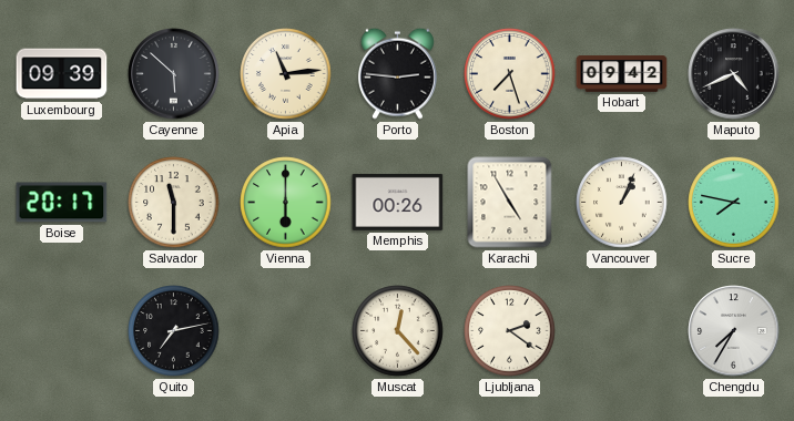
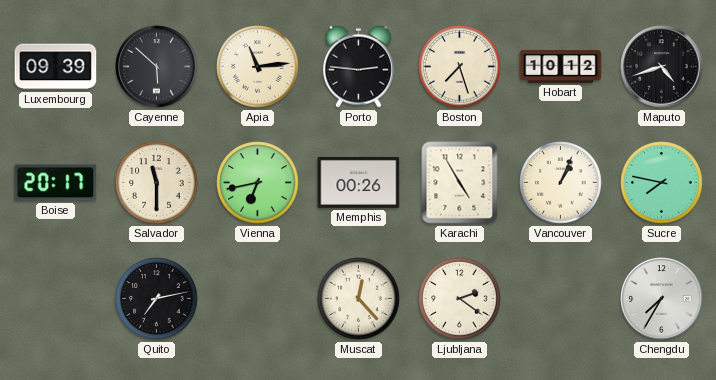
Hobart: 09:42 -> 10:12 (561, 67)
Maputo: 4:41 -> 4:42 (662, 67)
Vienna: 6:00 -> 6:43 (258, 183)
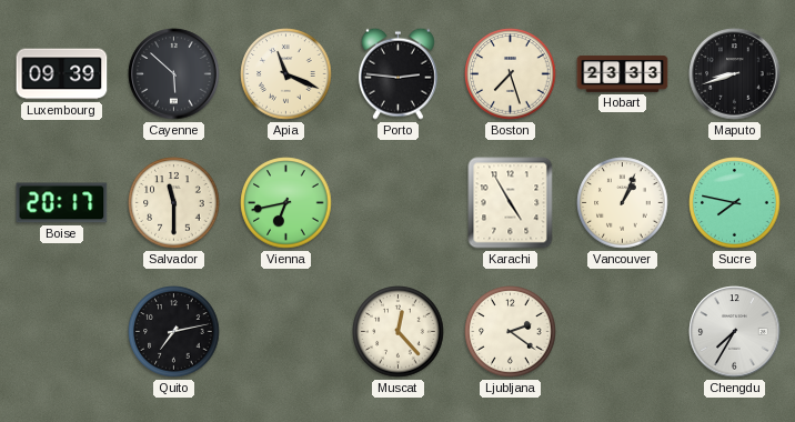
Apia: 11:14 -> 11:19 (286, 74)
Hobart: 10:12 -> 23:33 (623, 74)
Maputo: 4:42 -> 8:42 (735, 74)
Memphis: 00:26 -> none (359, 182)
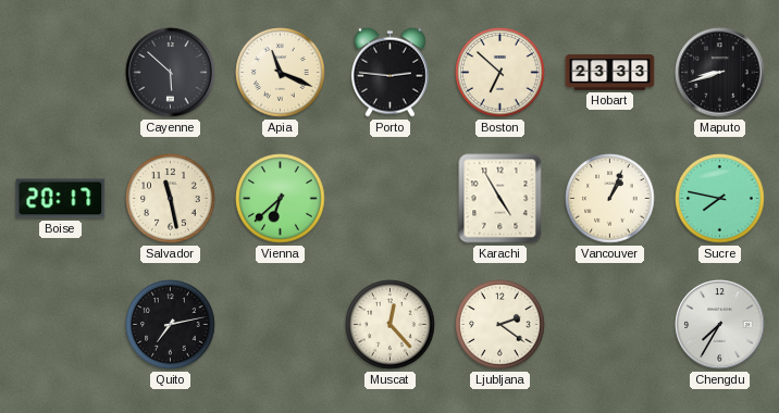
Luxembourg: 09:39 -> none (62, 74)
Boston: 7:27 -> 6:52 (500, 73)
Salvador: 11:30 -> 11:28 (171, 199)
Vienna: 6:43 -> 6:38 (281, 199)
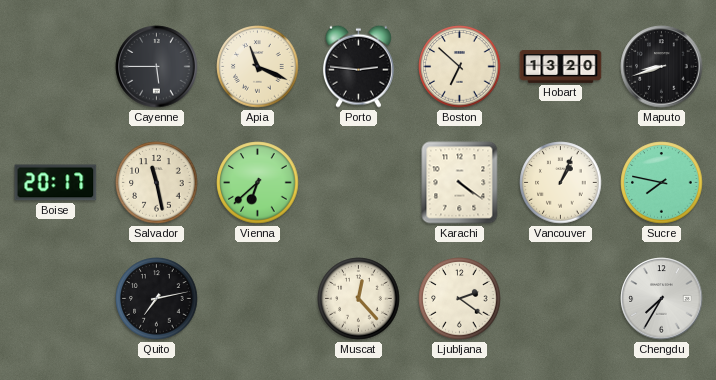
Cayenne: 5:52 -> 5:45 (157, 67)
Hobart: 23:33 -> 13:20 (561, 67)
Karachi: 4:55 -> 4:21 (460, 183)
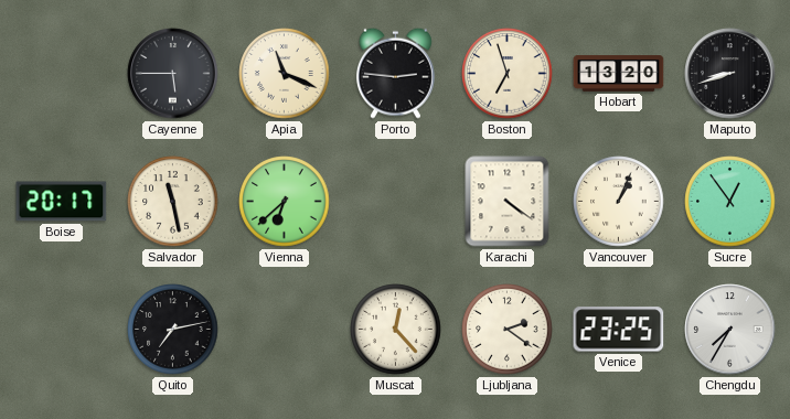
Boston: 6:52 -> 6:57 (508, 74)
Sucre: 7:47 -> 12:54 (730, 202)
Venice: none -> 23:25 (619, 330)
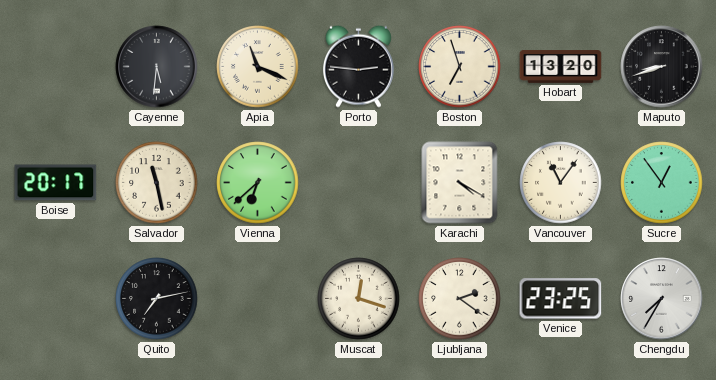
Cayenne: 5:45 -> 5:31 (157, 67)
Karachi: 4:21 -> 4:20 (460, 183)
Vancouver: 1:04 -> 11:06 (561, 183)
Muscat: 12:23 -> 12:18 (359, 299)
